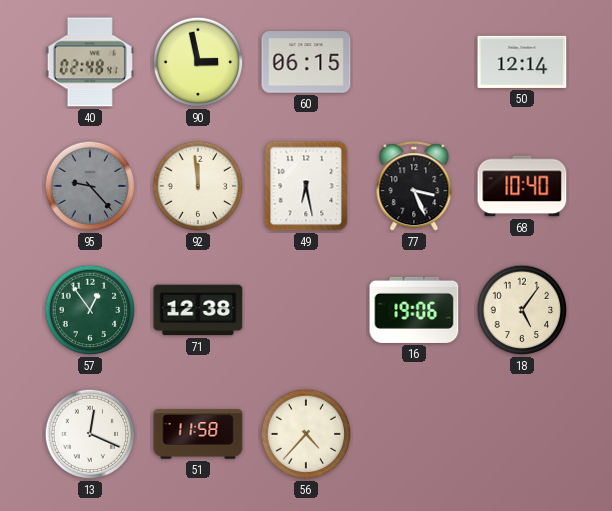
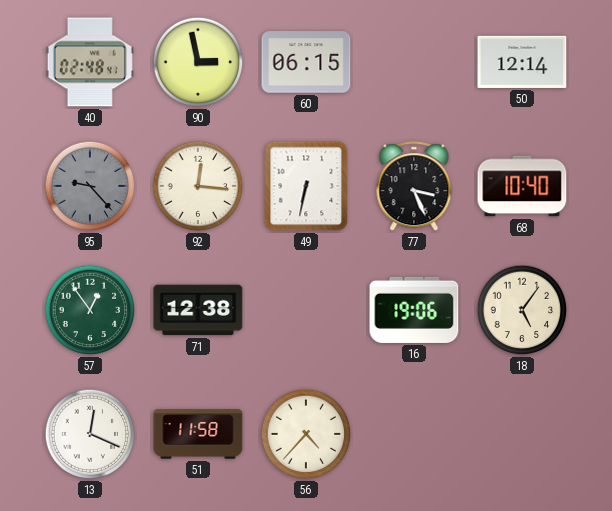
92: 11:59 -> 12:16 (198, 186)
49: 6:28 -> 6:32 (306, 186)
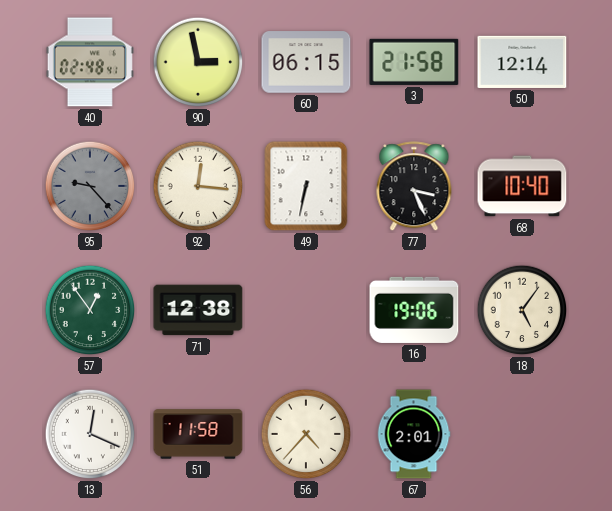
3: none -> 21:58 (414, 62)
67: none -> 2:01 (414, 434)
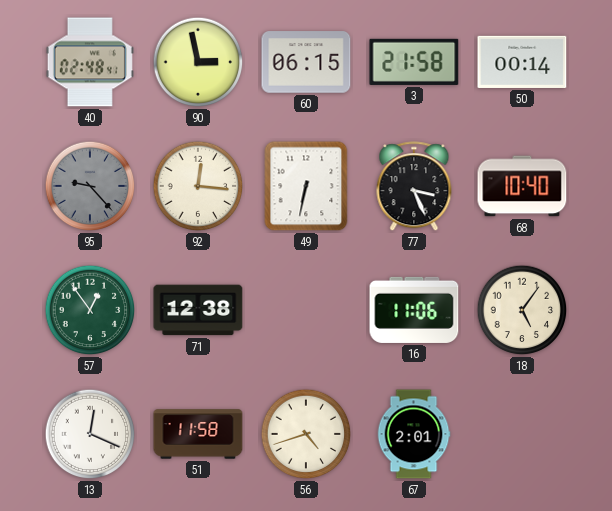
50: 12:14 -> 00:14 (522, 62)
16: 19:06 -> 11:06 (414, 310)
56: 4:37 -> 4:42 (306, 434)
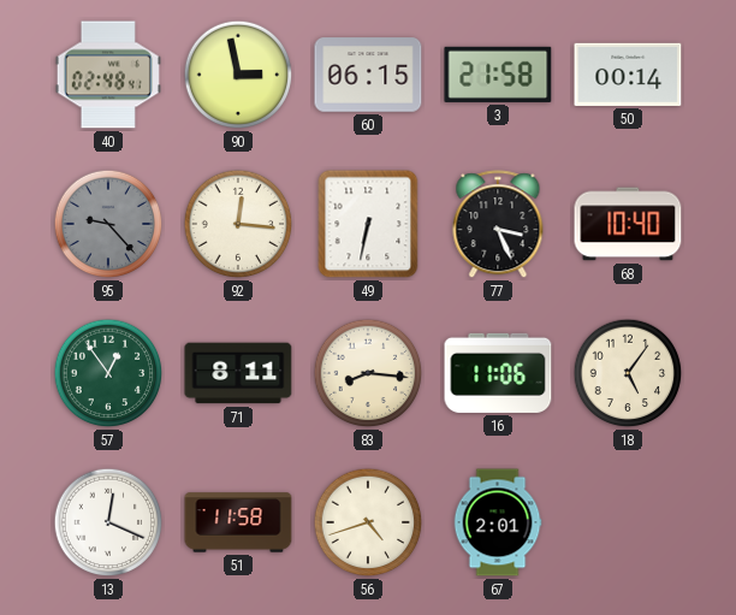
71: 12:38 -> 8:11 (238, 373)
83: none -> 8:16 (368, 373)
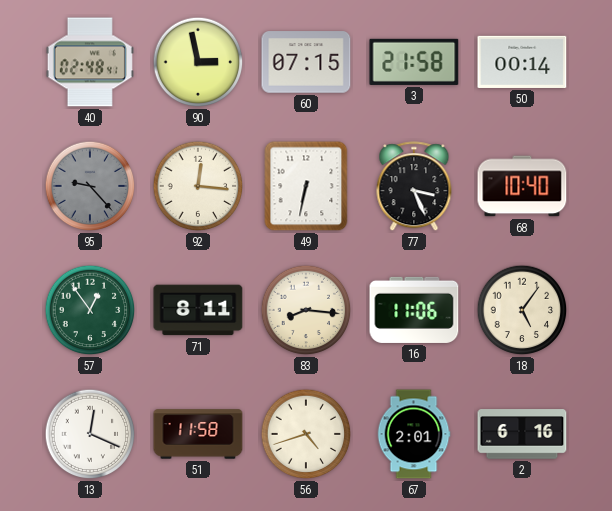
60: 06:15 -> 07:15 (306, 62)
2: none -> 6:16 (522, 434)
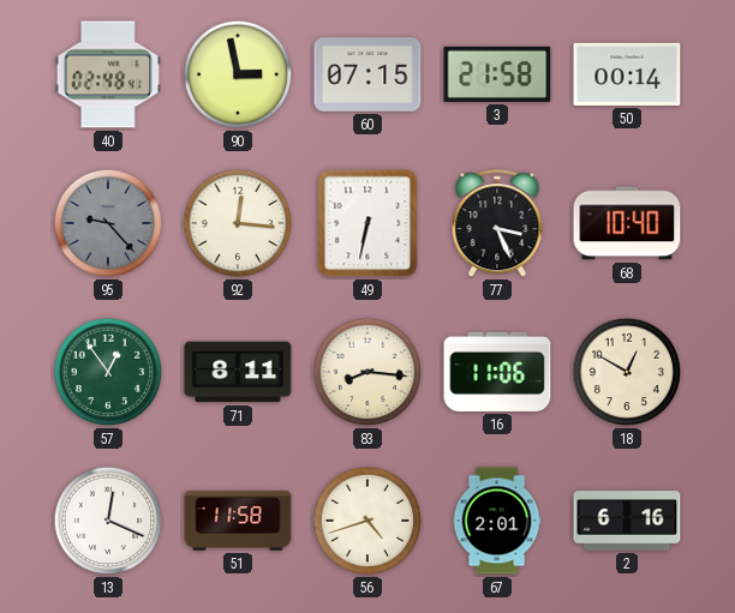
18: 5:06 -> 12:50 (627, 372)
